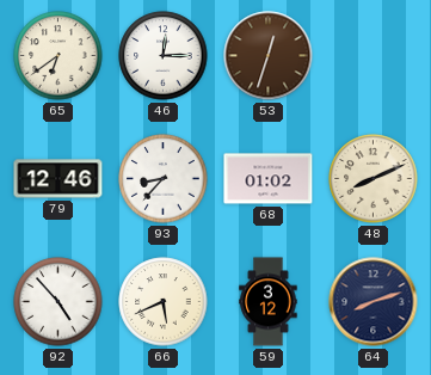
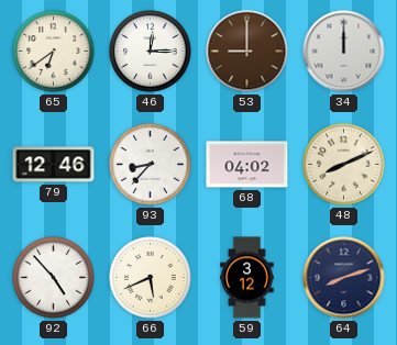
53: 12:33 -> 9:00 (247, 52)
34: none -> 12:00 (344, 52)
68: 01:02 -> 04:02 (247, 165)
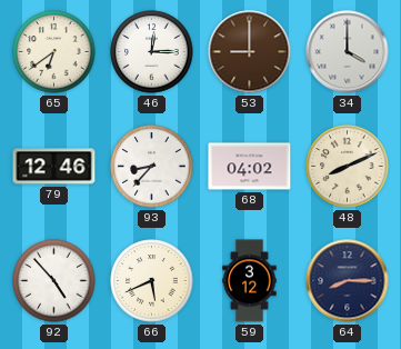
34: 12:00 -> 4:00 (348, 52)
64: 8:12 -> 8:15 (348, 281)
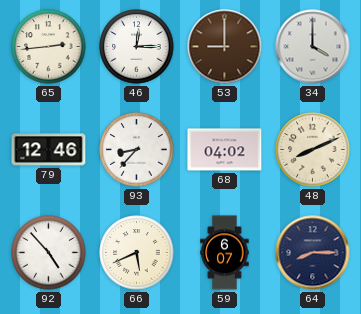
65: 6:39 -> 2:44 (49, 47)
59: 3:12 -> 6:07 (225, 253)
